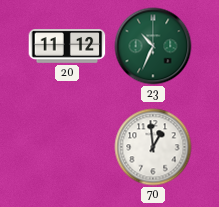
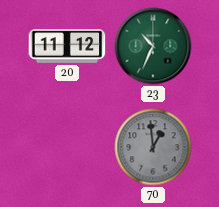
70 dial: white -> grey (153, 147)
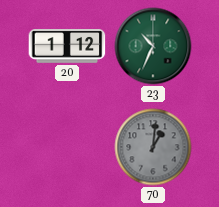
20: 11:12 -> 1:12 (67, 47)
70: 12:59 -> 1:01 (153, 147)
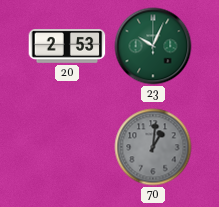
20: 1:12 -> 2:53 (67, 47)
23: 10:34 -> 10:04 (153, 46)
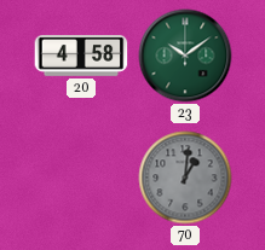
20: 2:53 -> 4:58 (81, 57)
23: 10:04 -> 10:09 (185, 56)
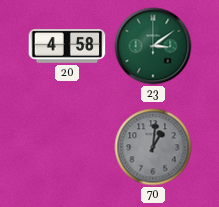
23: 10:09 -> 3:09 (153, 46)
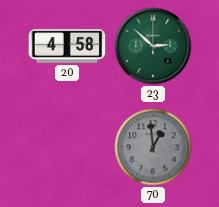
23: 3:09 -> 2:52 (153, 46)
70: 1:01 -> 12:59 (153, 147)
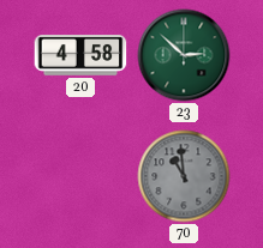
70: 12:59 -> 10:59 (184, 176)
